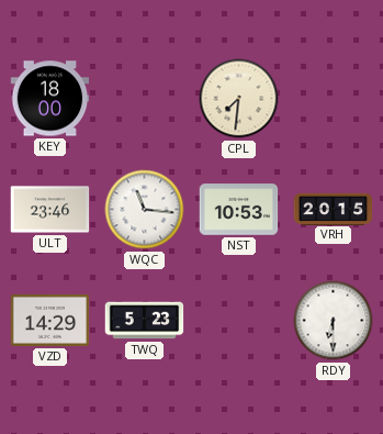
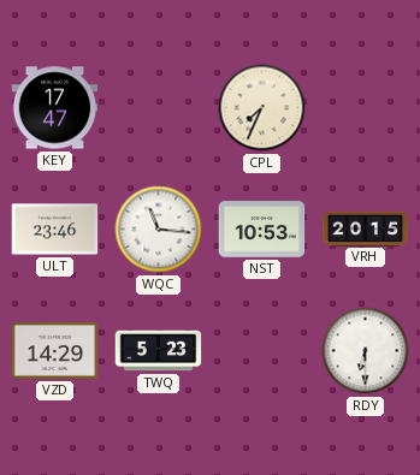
KEY: 18:00 -> 17:47 (55, 108)
CPL: 7:31 -> 7:34 (262, 108)
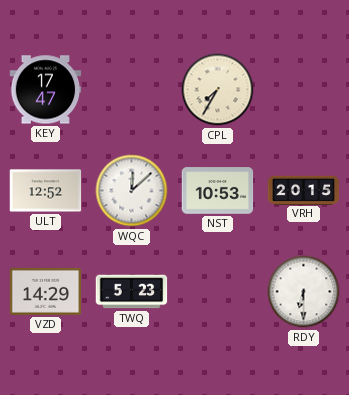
CPL: 7:34 -> 7:35 (218, 90)
ULT: 23:46 -> 12:52 (46, 191)
WQC: 11:16 -> 12:08 (132, 191)
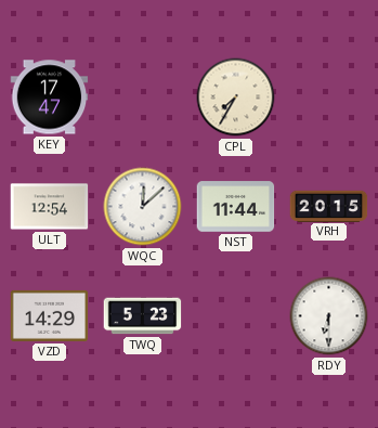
ULT: 12:52 -> 12:54 (50, 207)
NST: 10:53 -> 11:44 (236, 207)
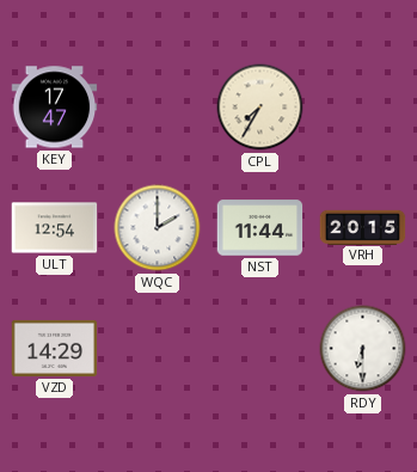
WQC: 12:08 -> 2:00 (158, 228)
TWQ: 5:23 -> none (143, 316)
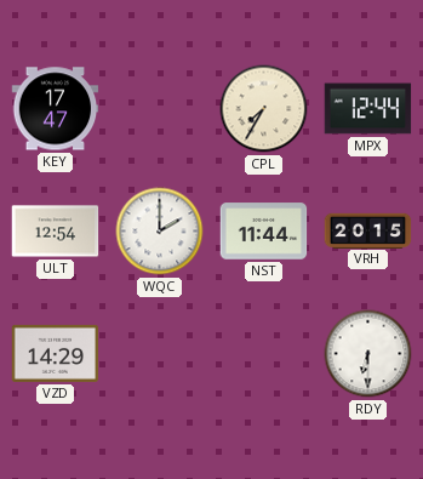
MPX: none -> 12:44 (368, 109)
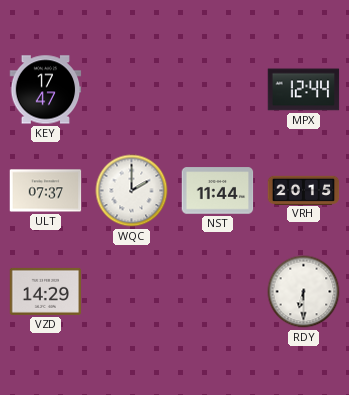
CPL: 7:35 -> none (264, 109)
ULT: 12:54 -> 07:37 (46, 191)
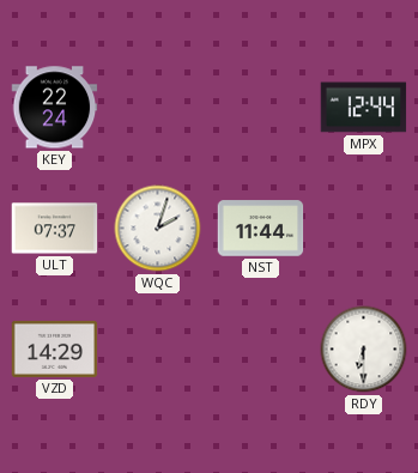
KEY: 17:47 -> 22:24 (55, 108)
WQC: 2:00 -> 2:03 (158, 229)
VRH: 20:15 -> none (304, 190)
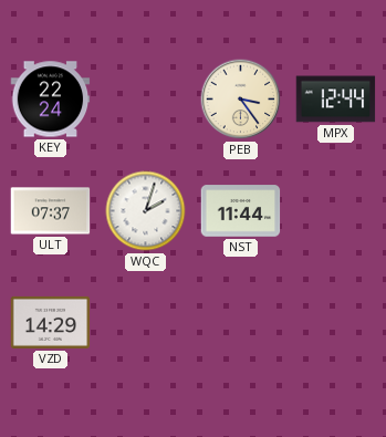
PEB: none -> 3:24 (241, 100)
RDY: 6:30 -> none (364, 350)
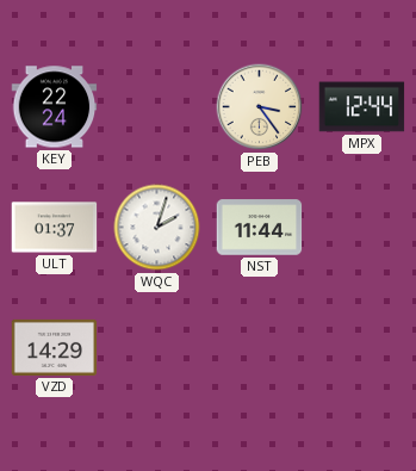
ULT: 07:37 -> 01:37 (55, 228)
